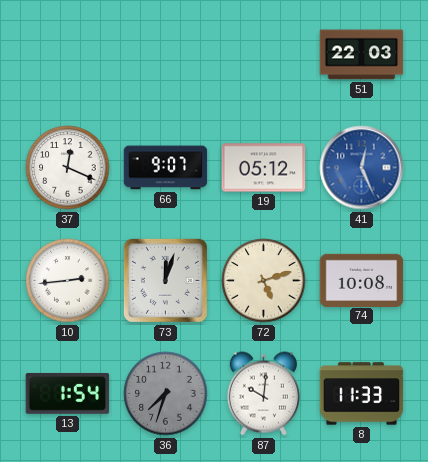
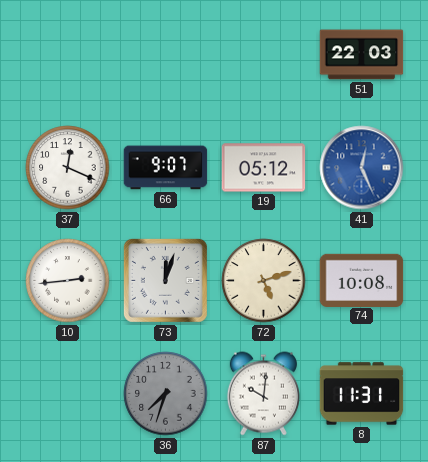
13: 1:54 -> none (68, 394)
8: 11:33 -> 11:31 (362, 394)
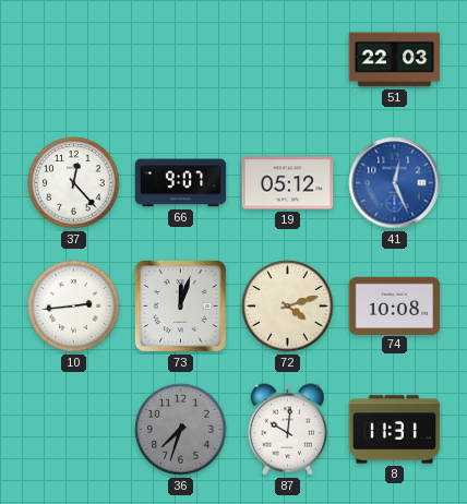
37: 12:19 -> 12:23 (74, 183)
72: 5:12 -> 4:12 (288, 307)
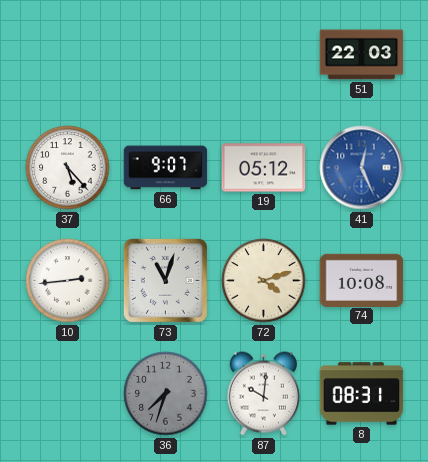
37: 12:23 -> 5:23 (68, 168)
73: 12:03 -> 11:03 (165, 280)
8: 11:31 -> 08:31 (362, 394)
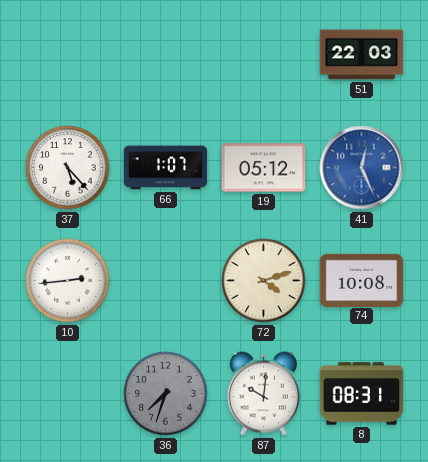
66: 9:07 -> 1:07 (166, 168)
73: 11:03 -> none (165, 280)
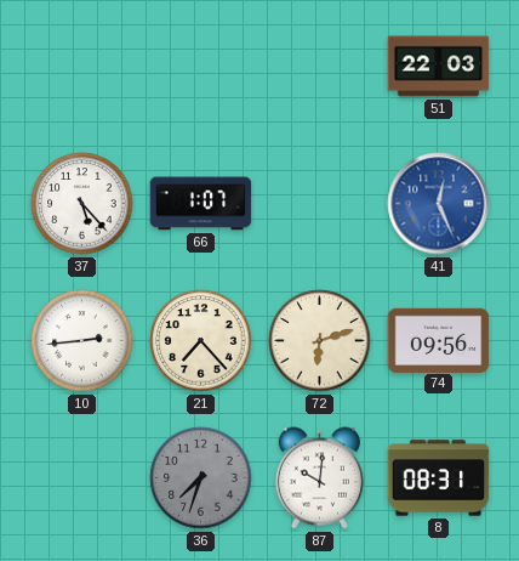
19: 05:12 -> none (264, 168)
21: none -> 7:23 (201, 341)
72: 4:12 -> 6:12 (320, 341)
74: 10:08 -> 09:56 (439, 340)
